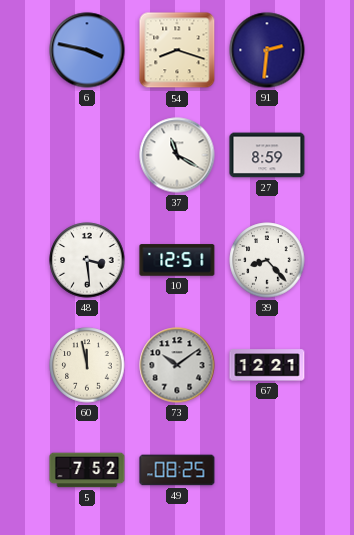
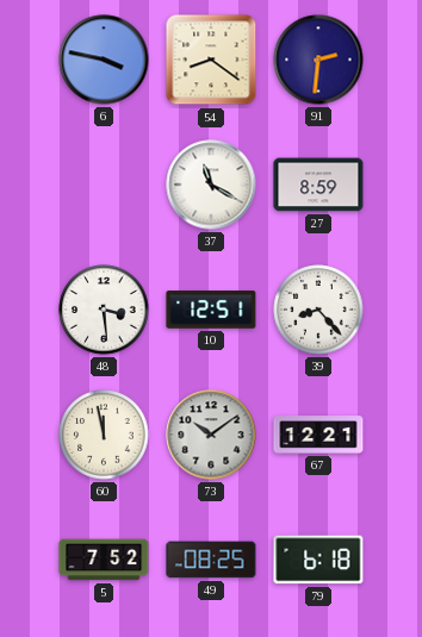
54: 8:18 -> 8:21 (211, 60)
79: none -> 6:18 (318, 560)
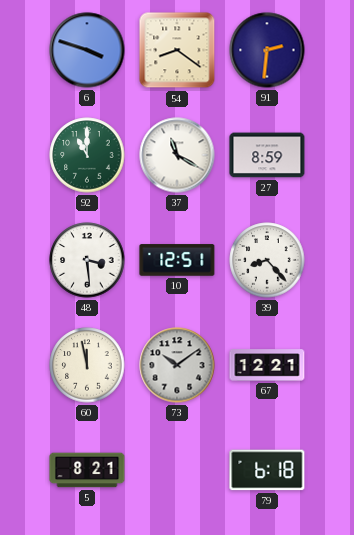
6: 3:47 -> 3:48 (87, 50)
92: none -> 11:00 (87, 155)
5: 7:52 -> 8:21 (87, 470)
49: 08:25 -> none (211, 560)
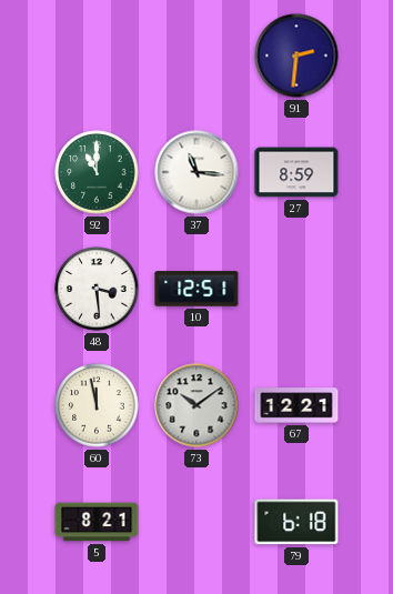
6: 3:48 -> none (87, 50)
54: 8:21 -> none (177, 50)
37: 11:20 -> 11:16 (196, 172)
39: 8:23 -> none (267, 260)
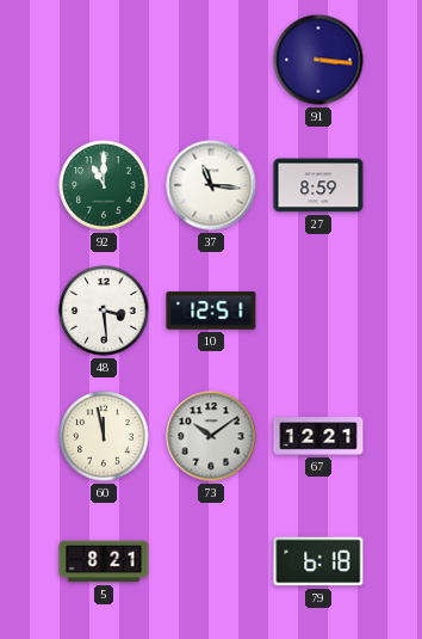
91: 2:31 -> 3:16 (318, 60)
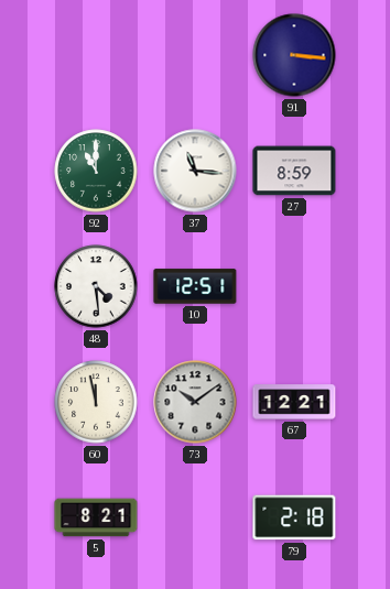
48: 3:29 -> 4:29 (96, 286)
79: 6:18 -> 2:18 (294, 517)
